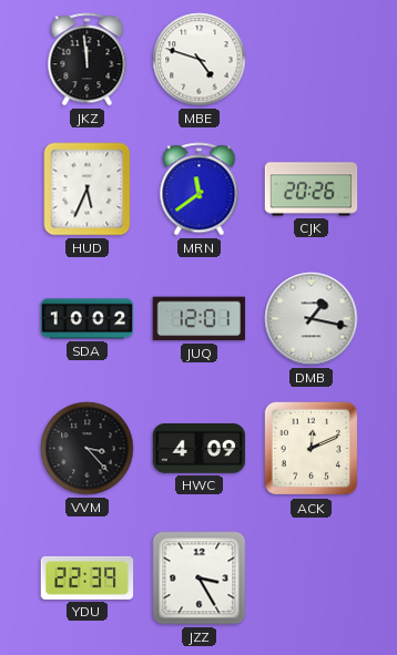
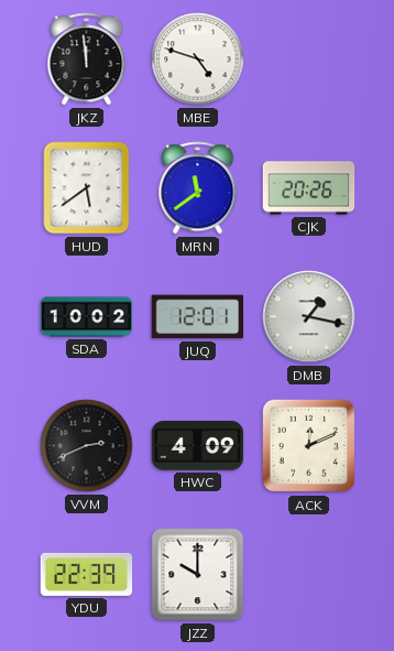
HUD: 5:34 -> 5:39 (87, 188)
VVM: 3:23 -> 2:41 (87, 446)
JZZ: 3:25 -> 10:00 (198, 575)
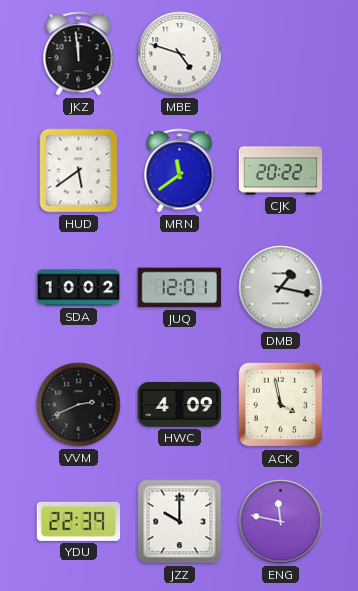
CJK: 20:26 -> 20:22 (281, 171)
ACK: 12:11 -> 3:58 (281, 405)
ENG: none -> 11:47 (281, 522)
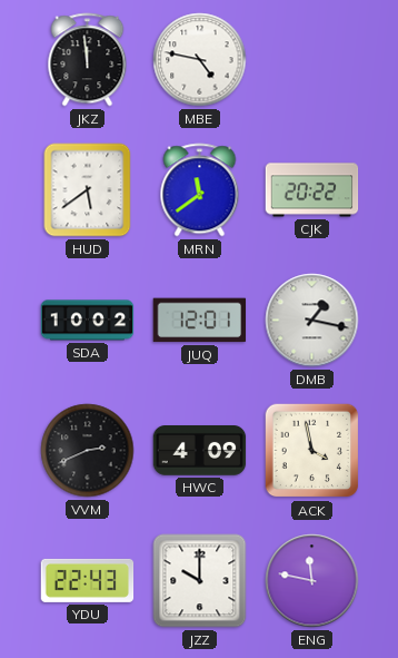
MBE: 4:48 -> 4:47 (200, 60)
YDU: 22:39 -> 22:43 (88, 580)
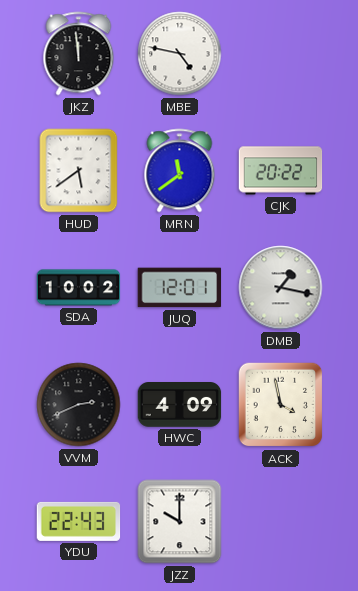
ENG: 11:47 -> none (312, 581)
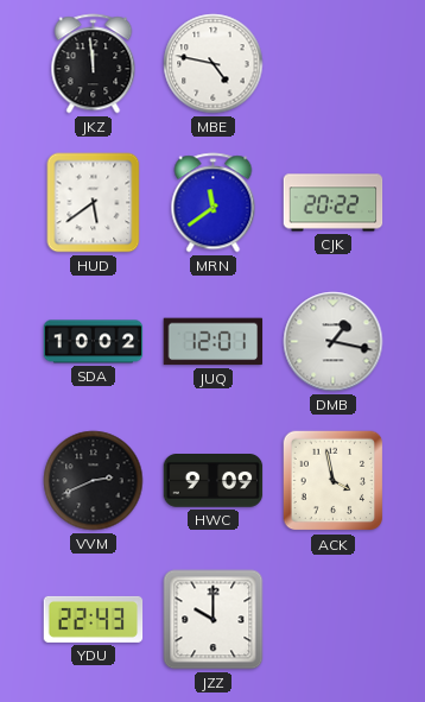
HWC: 4:09 -> 9:09 (214, 481)
